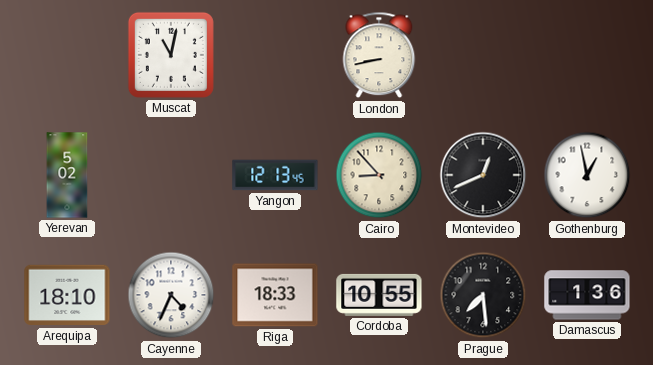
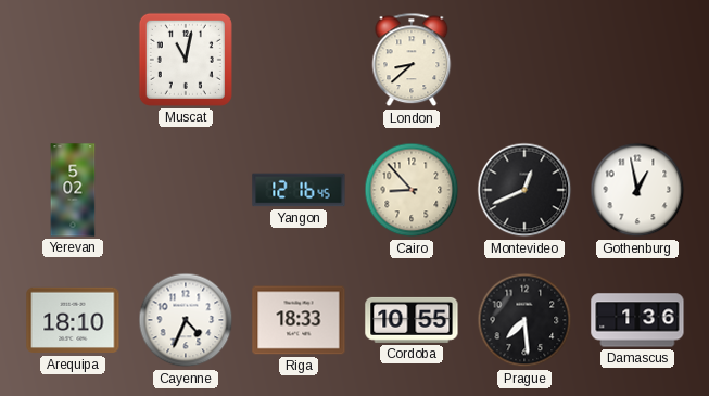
London: 8:43 -> 8:38 (412, 60)
Yangon: 12:13 -> 12:16 (299, 190)
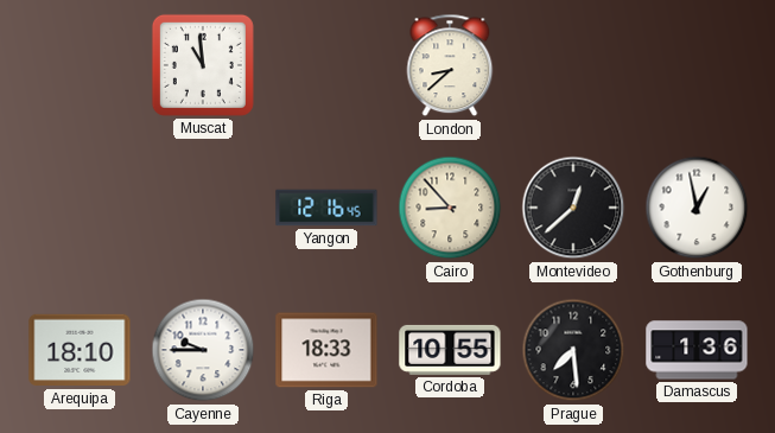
Muscat: 11:02 -> 10:59 (203, 65)
Yerevan: 5:02 -> none (73, 190)
Montevideo: 12:41 -> 12:38 (573, 208)
Cayenne: 4:34 -> 9:45 (203, 350)
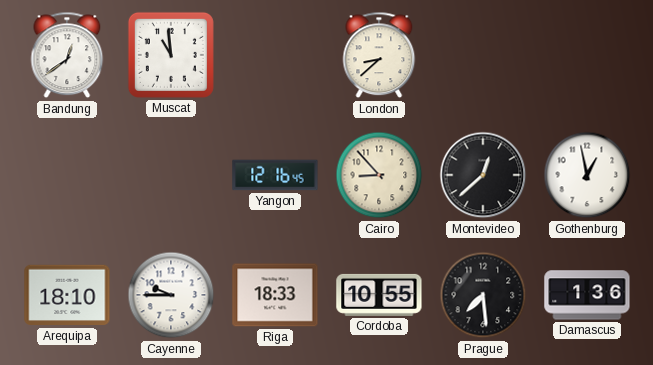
Bandung: none -> 12:39 (67, 55)
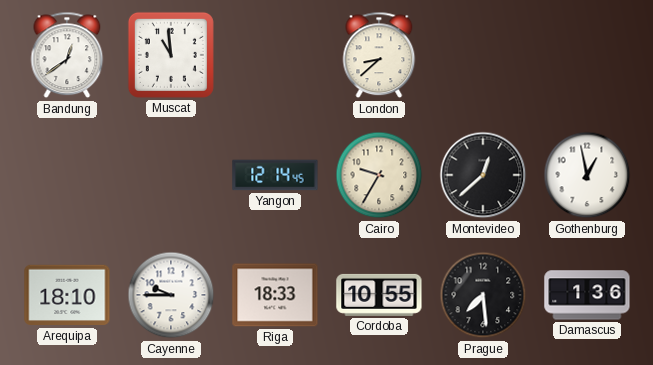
Yangon: 12:16 -> 12:14 (275, 175)
Cairo: 8:53 -> 9:35 (379, 175)
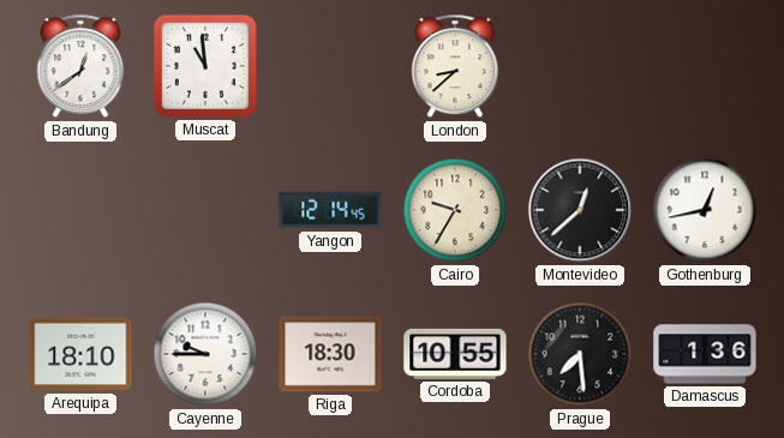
Gothenburg: 12:58 -> 12:43 (705, 210)
Riga: 18:33 -> 18:30 (330, 354)
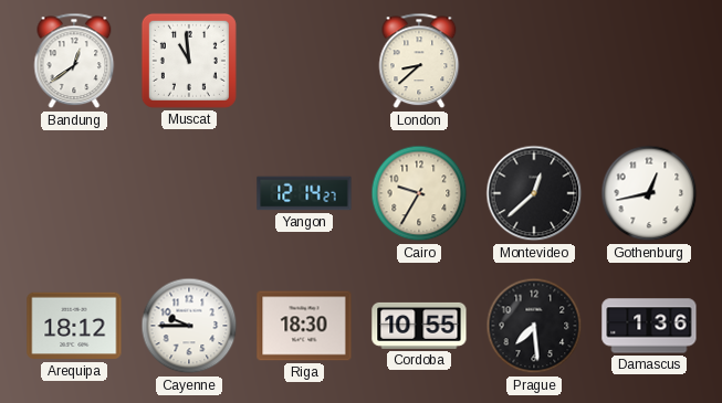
Yangon: 12:14:45 -> 12:14:27 (304, 193)
Arequipa: 18:10 -> 18:12 (74, 326)
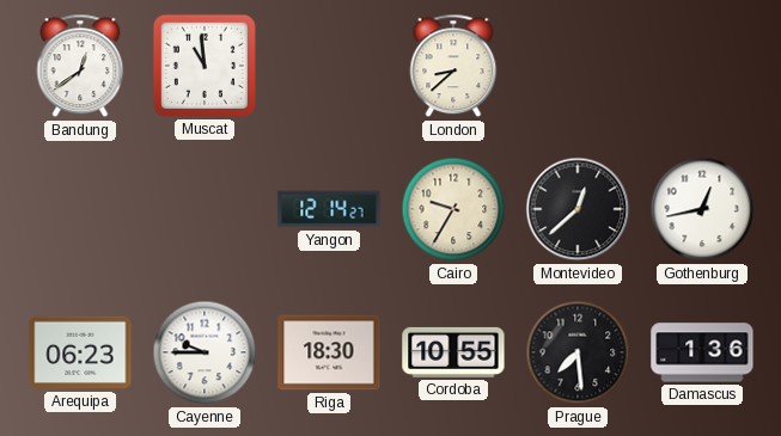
Arequipa: 18:12 -> 06:23 (80, 352)
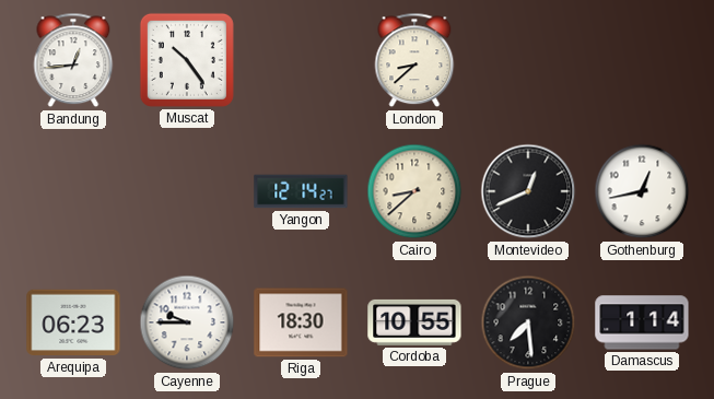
Bandung: 12:39 -> 12:44 (73, 60)
Muscat: 10:59 -> 10:24 (187, 60)
Cairo: 9:35 -> 8:38 (414, 191)
Montevideo: 12:38 -> 12:41 (528, 191)
Damascus: 1:36 -> 1:14 (642, 322)
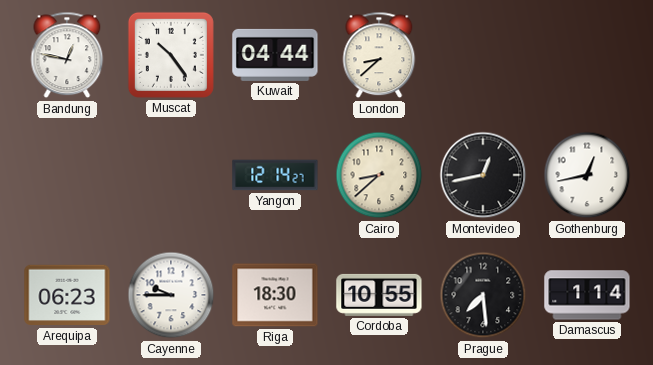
Bandung: 12:44 -> 12:47 (67, 55)
Kuwait: none -> 04:44 (275, 55)
Montevideo: 12:41 -> 12:43 (483, 175)
